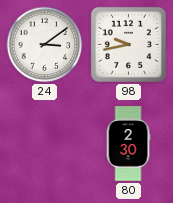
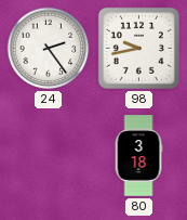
24: 3:09 -> 2:24 (49, 49)
80: 2:30 -> 3:18 (138, 156)
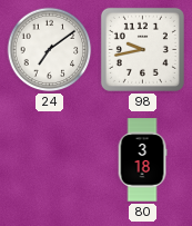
24: 2:24 -> 7:09 (50, 50)
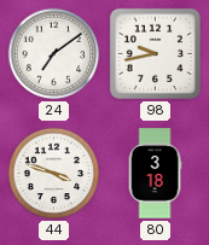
44: none -> 3:48 (54, 174)
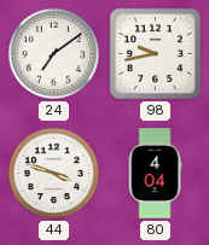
80: 3:18 -> 4:04 (155, 174)
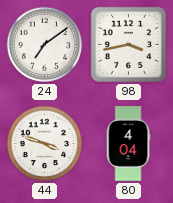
98: 9:43 -> 3:43 (128, 44)
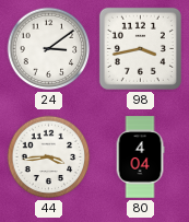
24: 7:09 -> 3:09 (49, 49)
44: 3:48 -> 3:44 (49, 157)
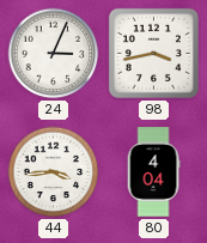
24: 3:09 -> 3:04 (54, 54)
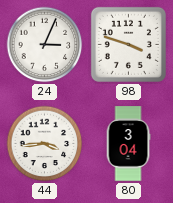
98: 3:43 -> 3:48 (128, 44)
80: 4:04 -> 3:04 (128, 144)
